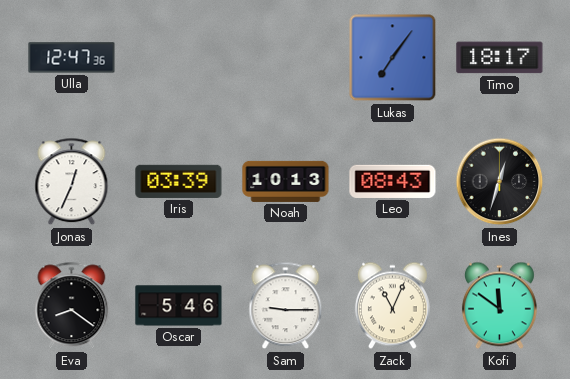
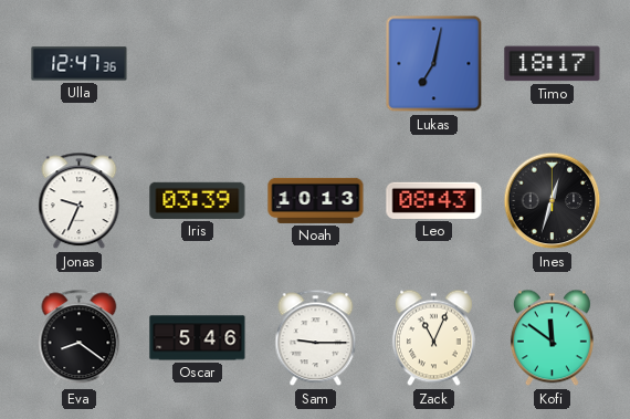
Lukas: 7:06 -> 7:02 (434, 64)
Jonas: 12:34 -> 9:34 (80, 201)
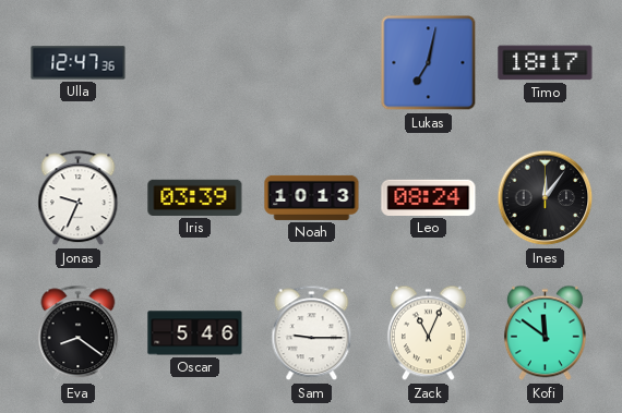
Leo: 08:43 -> 08:24 (429, 197)
Ines: 12:33 -> 12:06 (546, 198)
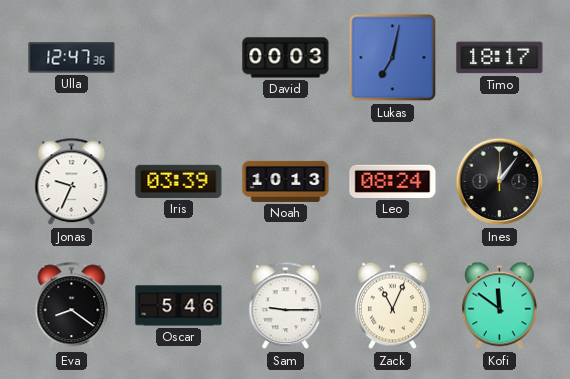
David: none -> 00:03 (286, 58)
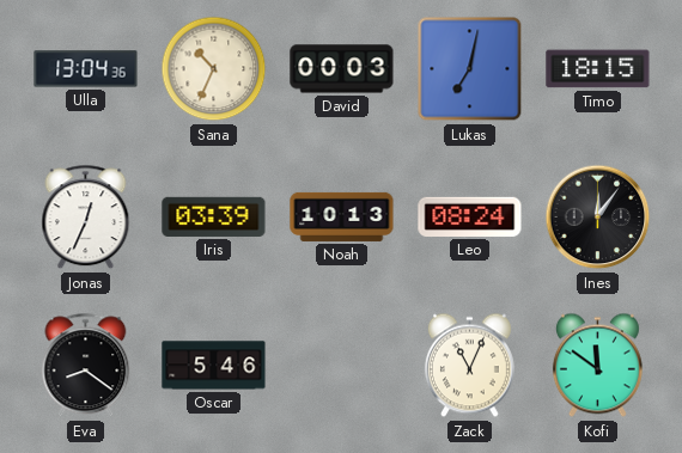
Ulla: 12:47 -> 13:04 (86, 69)
Sana: none -> 10:34 (214, 69)
Timo: 18:17 -> 18:15 (598, 69)
Jonas: 9:34 -> 12:34 (86, 218)
Sam: 9:15 -> none (286, 306)
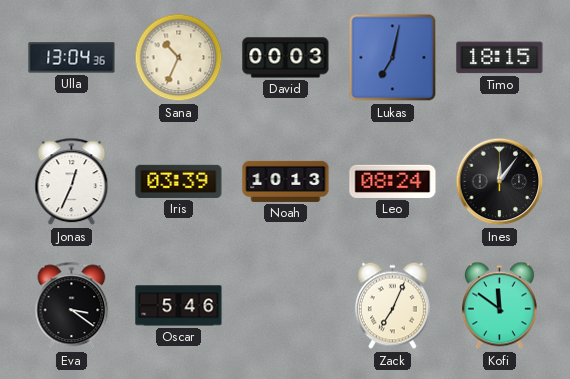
Eva: 8:21 -> 3:21 (72, 306)
Zack: 11:04 -> 7:04 (392, 306)
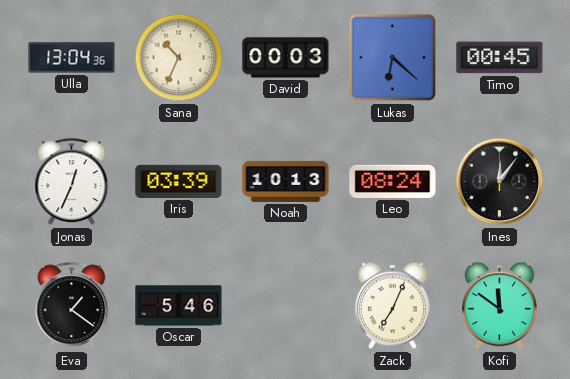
Lukas: 7:02 -> 6:22 (393, 58)
Timo: 18:15 -> 00:45 (500, 58)
Eva: 3:21 -> 1:21 (72, 306)
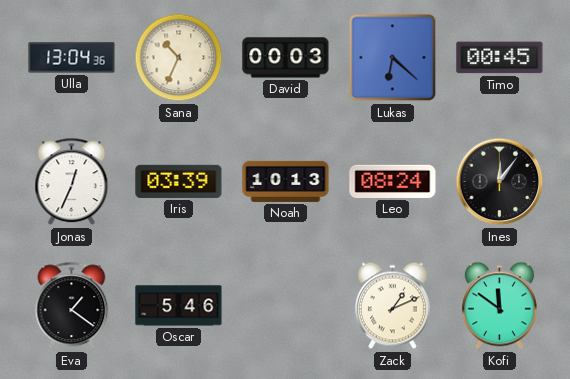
Zack: 7:04 -> 1:11 (392, 306)
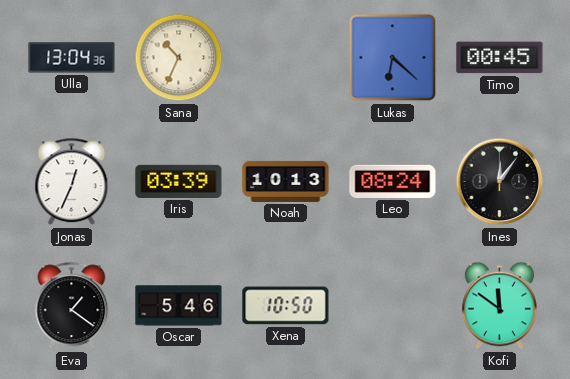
David: 00:03 -> none (286, 58)
Xena: none -> 10:50 (286, 306)
Zack: 1:11 -> none (392, 306)
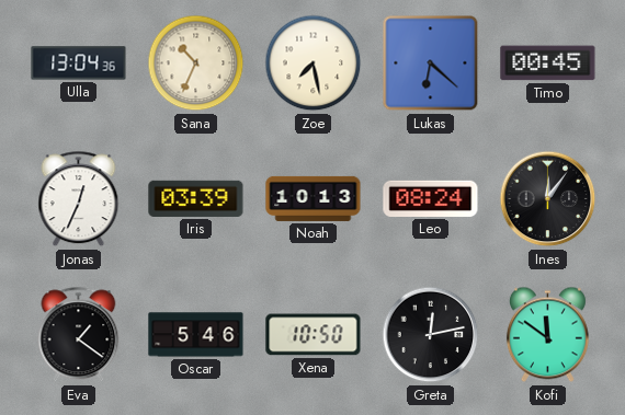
Zoe: none -> 7:28 (314, 64)
Greta: none -> 12:13 (431, 335)
